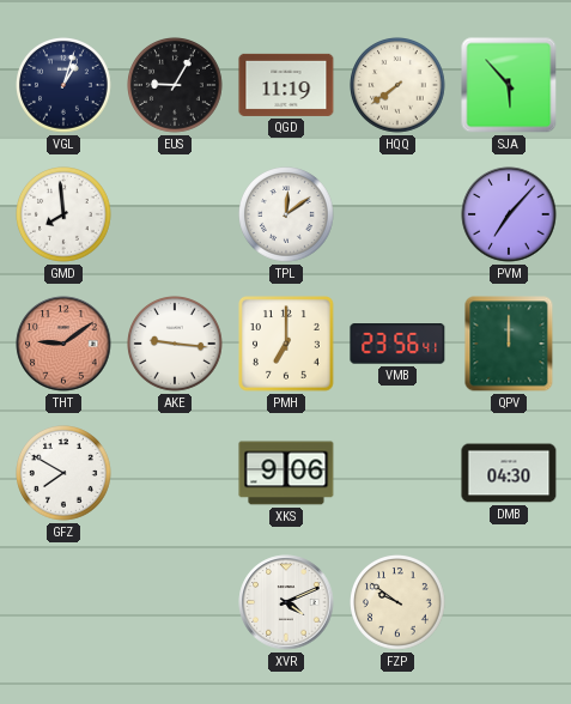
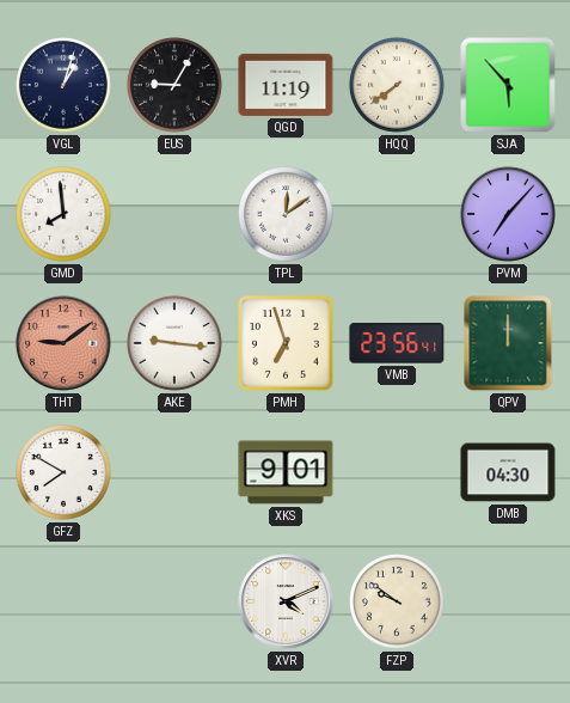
PMH: 7:00 -> 6:57 (287, 344)
XKS: 9:06 -> 9:01 (286, 472)
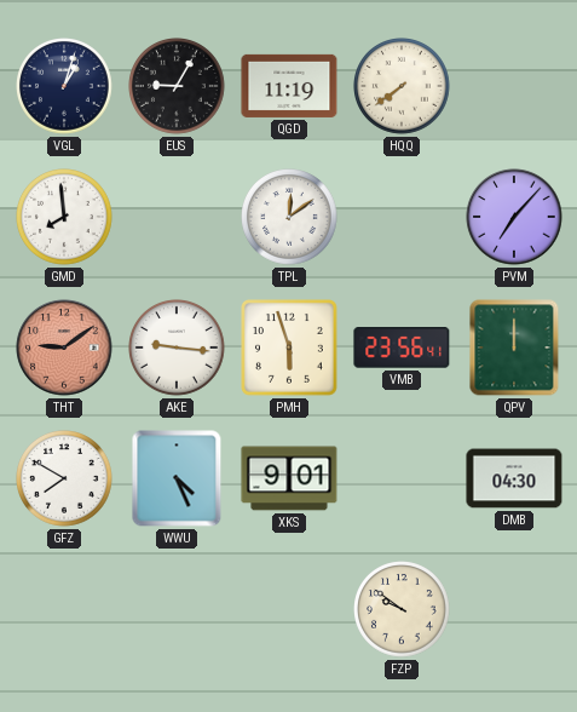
SJA: 5:53 -> none (508, 85)
PMH: 6:57 -> 5:57 (290, 349)
WWU: none -> 4:26 (177, 478)
XVR: 4:11 -> none (286, 601)
